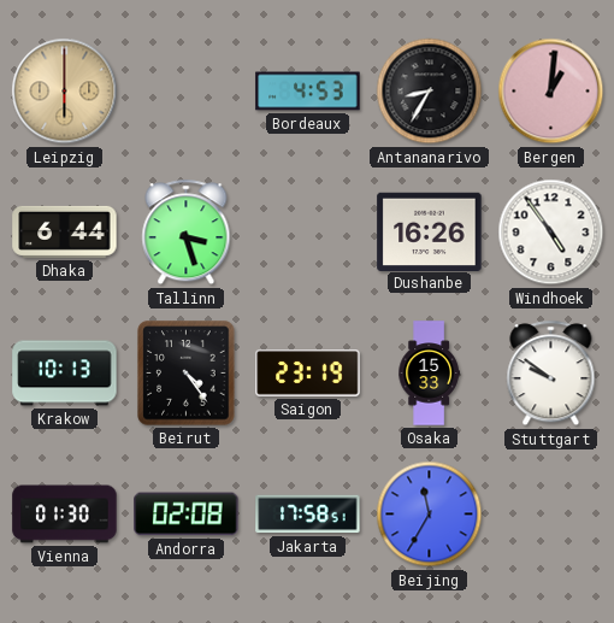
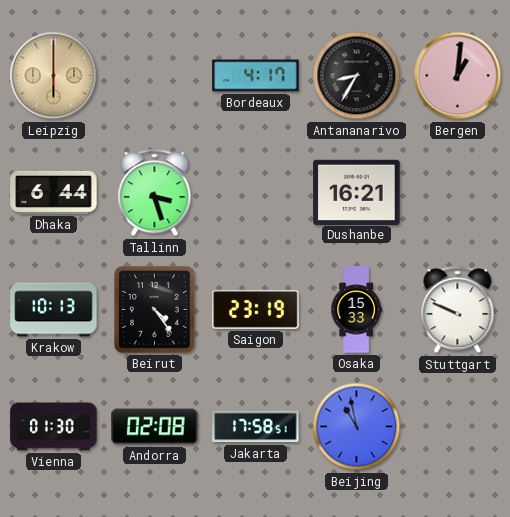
Bordeaux: 4:53 -> 4:17 (256, 76)
Dushanbe: 16:26 -> 16:21 (357, 192)
Windhoek: 4:54 -> none (551, 233)
Stuttgart: 9:51 -> 9:49 (458, 310)
Beijing: 11:35 -> 10:58 (357, 427)
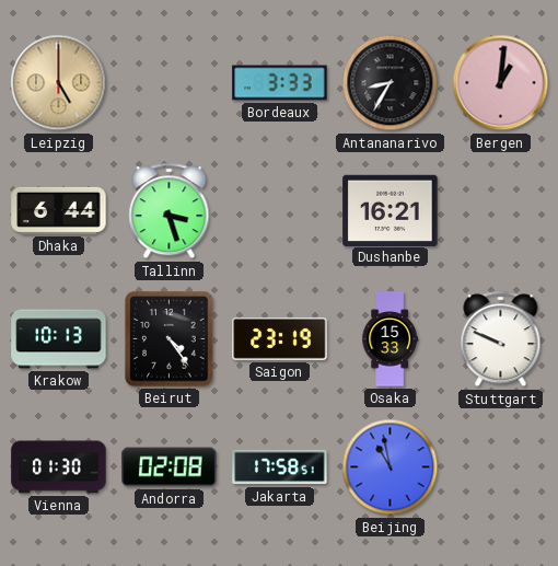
Leipzig: 6:00 -> 5:00 (59, 83)
Bordeaux: 4:17 -> 3:33 (280, 83)
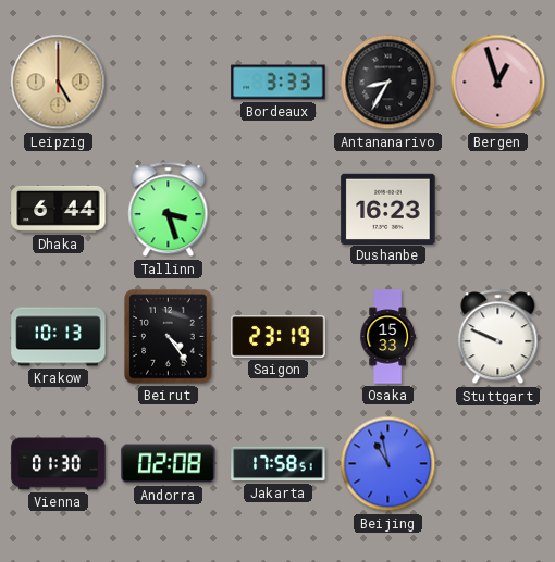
Bergen: 1:01 -> 12:57 (498, 83)
Dushanbe: 16:21 -> 16:23 (388, 209)
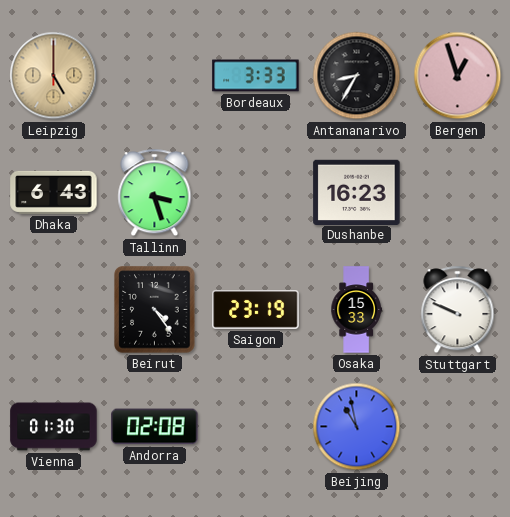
Dhaka: 6:44 -> 6:43 (54, 192)
Krakow: 10:13 -> none (59, 337)
Jakarta: 17:58 -> none (279, 464)
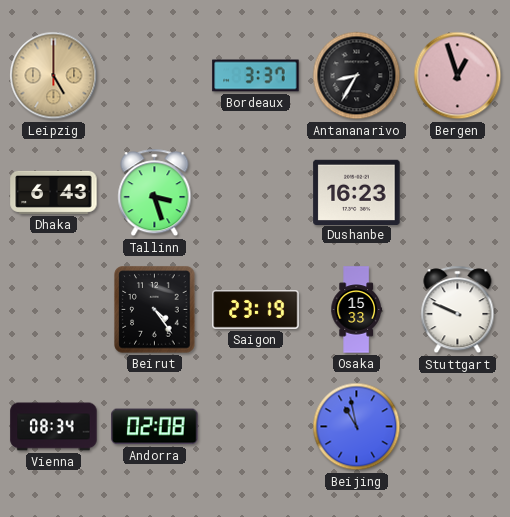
Bordeaux: 3:33 -> 3:37 (256, 76)
Vienna: 01:30 -> 08:34 (54, 427)
